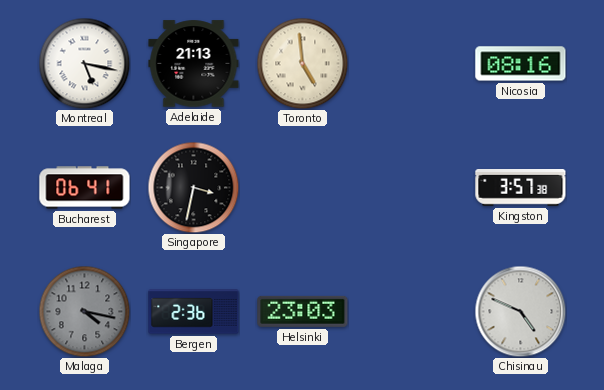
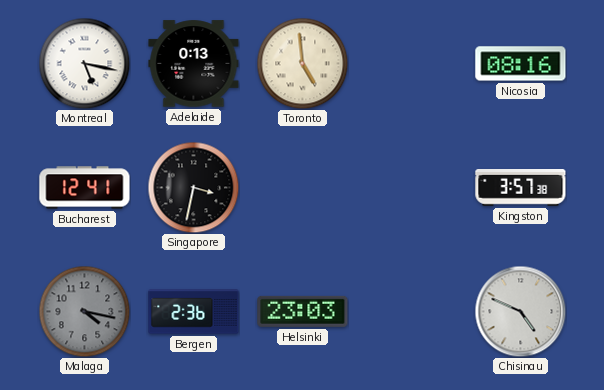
Adelaide: 21:13 -> 0:13 (194, 64)
Bucharest: 06:41 -> 12:41 (85, 188)
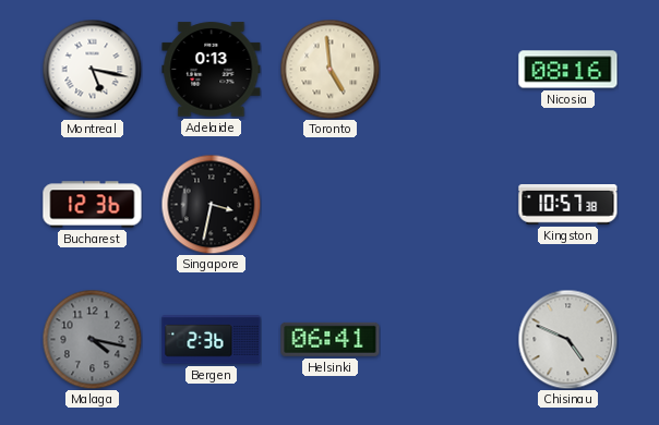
Bucharest: 12:41 -> 12:36 (93, 205)
Kingston: 3:57 -> 10:57 (568, 205)
Helsinki: 23:03 -> 06:41 (331, 339)
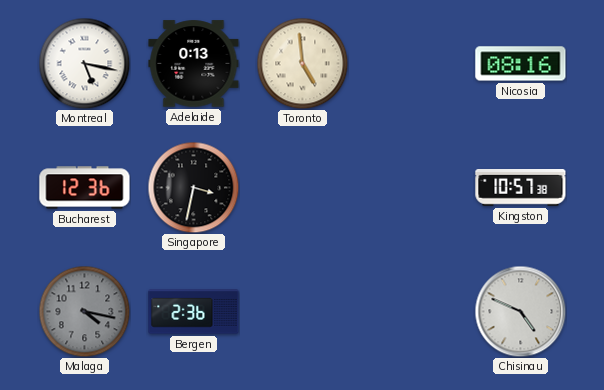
Helsinki: 06:41 -> none (331, 339)
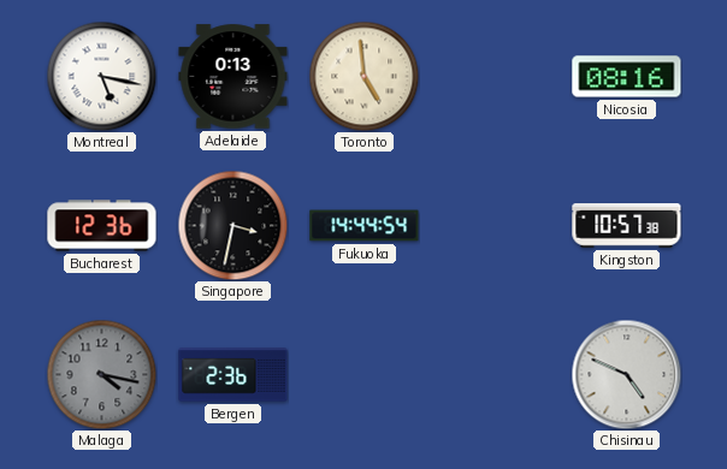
Fukuoka: none -> 14:44 (365, 226)
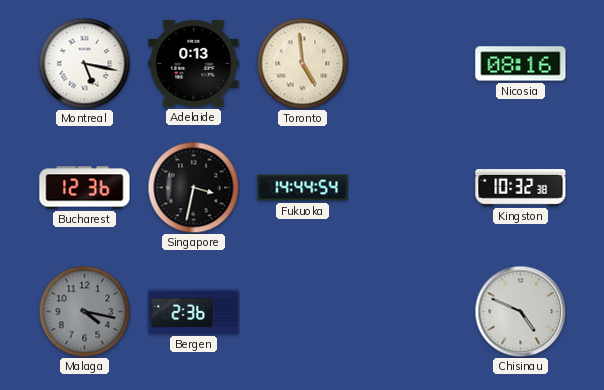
Kingston: 10:57 -> 10:32 (521, 188)
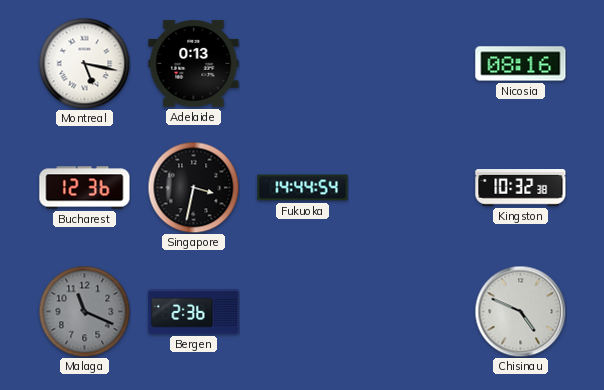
Toronto: 4:59 -> none (302, 63)
Malaga: 4:17 -> 11:19 (84, 311)
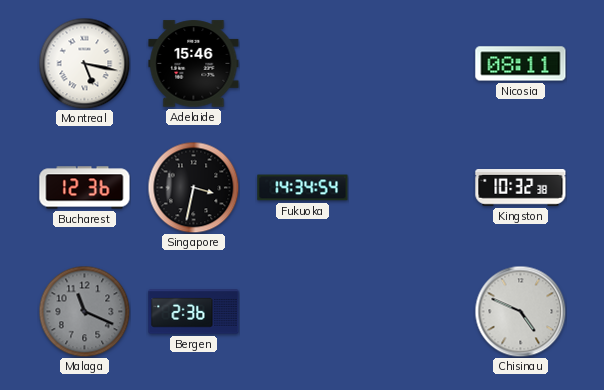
Adelaide: 0:13 -> 15:46 (194, 64)
Nicosia: 08:16 -> 08:11 (521, 64)
Fukuoka: 14:44 -> 14:34 (303, 188)
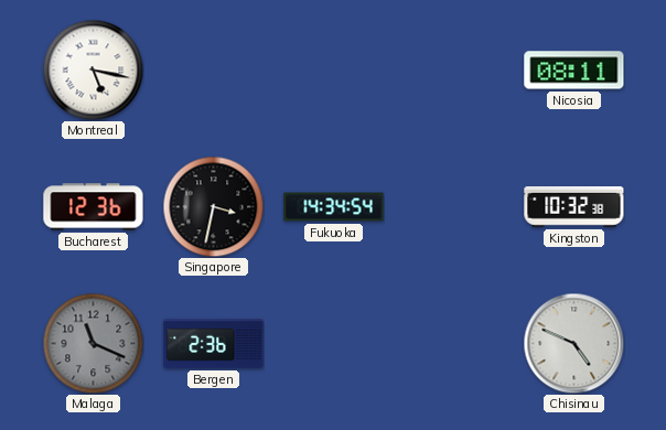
Adelaide: 15:46 -> none (194, 64)
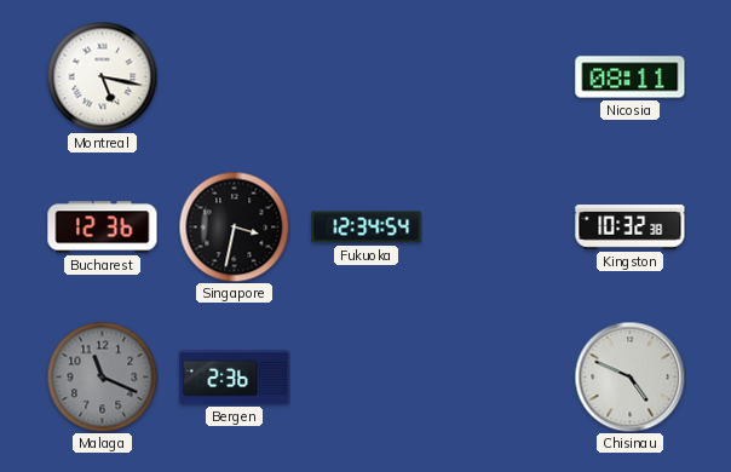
Fukuoka: 14:34 -> 12:34 (367, 228)
